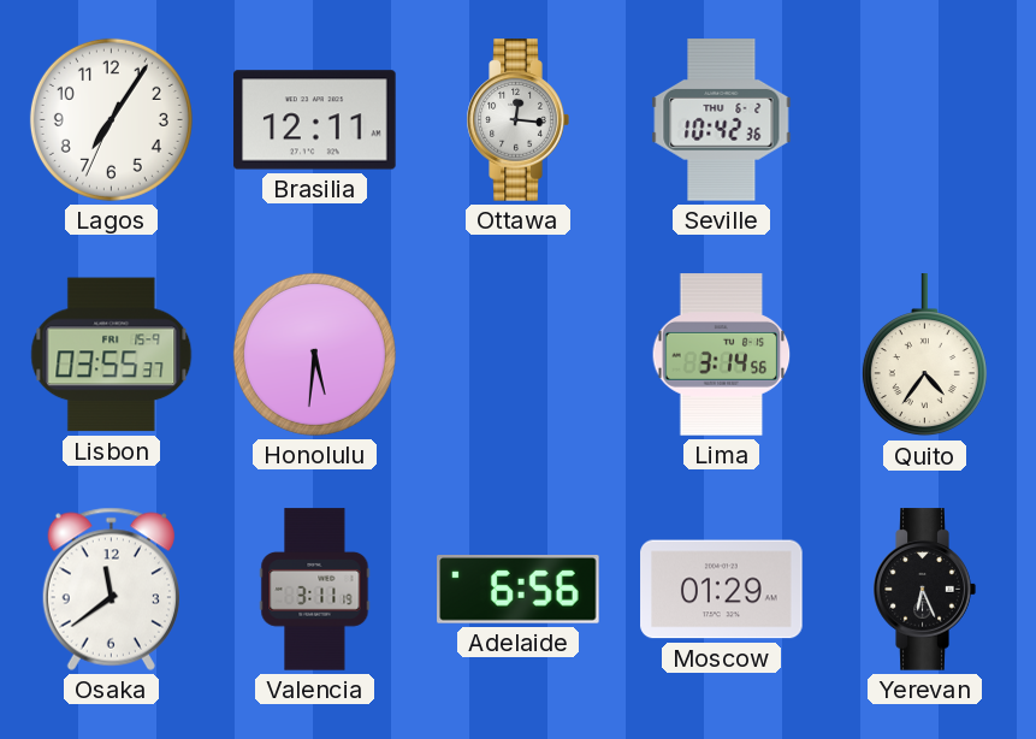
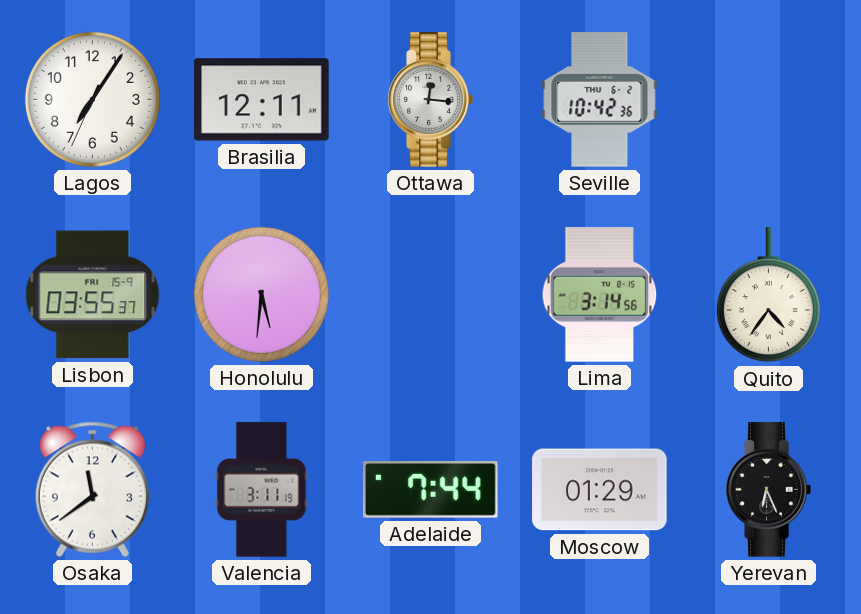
Adelaide: 6:56 -> 7:44 (431, 490)
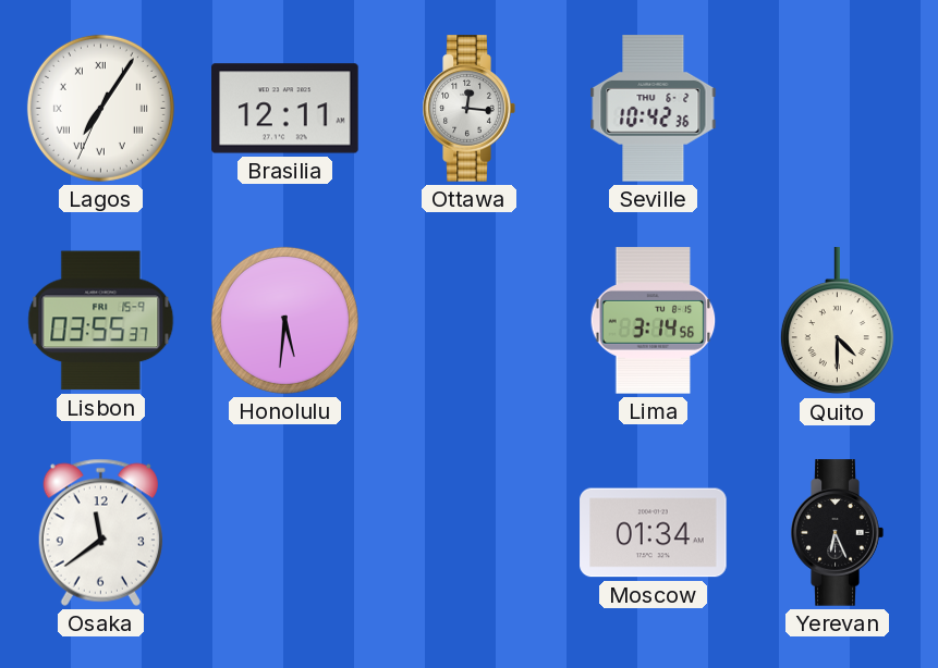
Lagos numerals: Arabic -> Roman (100, 108)
Quito: 4:36 -> 4:30 (837, 321)
Valencia: 3:11 -> none (262, 490)
Adelaide: 7:44 -> none (431, 490)
Moscow: 01:29 -> 01:34 (654, 533)
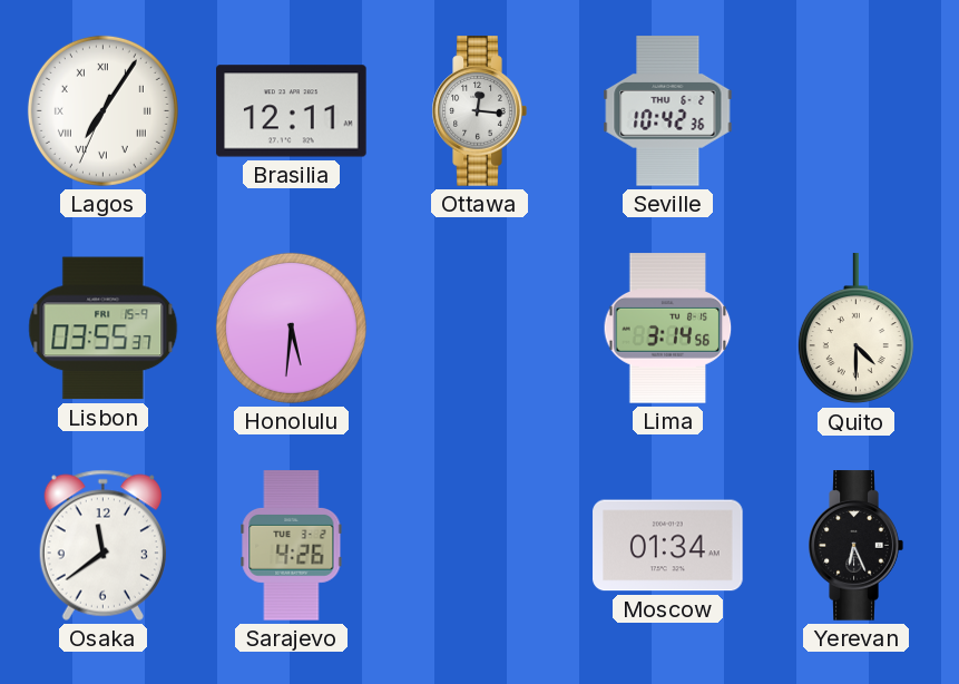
Sarajevo: none -> 4:26 (292, 546)
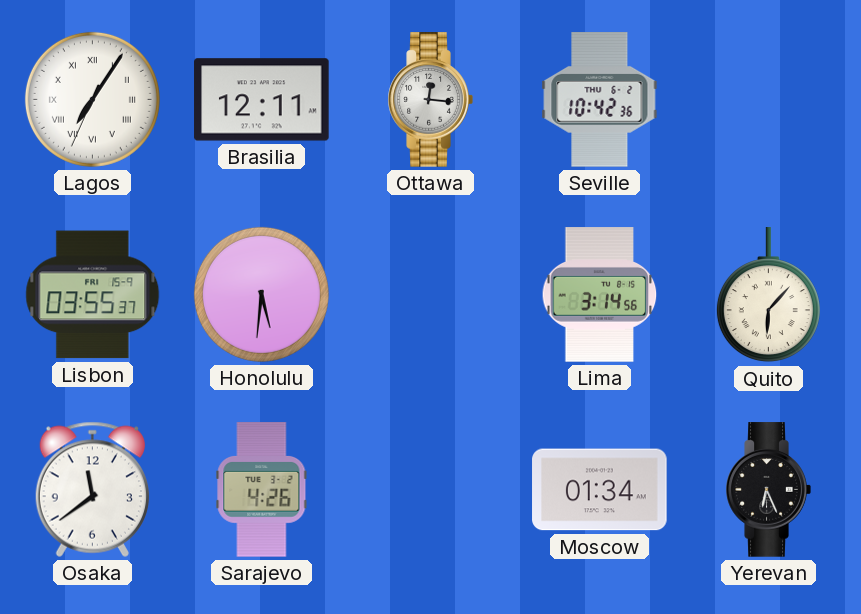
Quito: 4:30 -> 6:07 (768, 295)
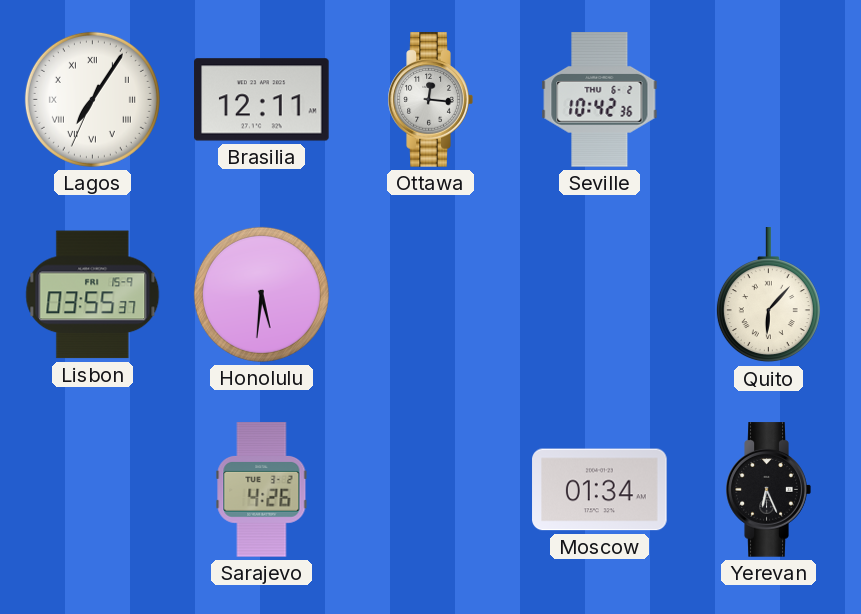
Lima: 3:14 -> none (600, 295)
Osaka: 11:39 -> none (92, 489)
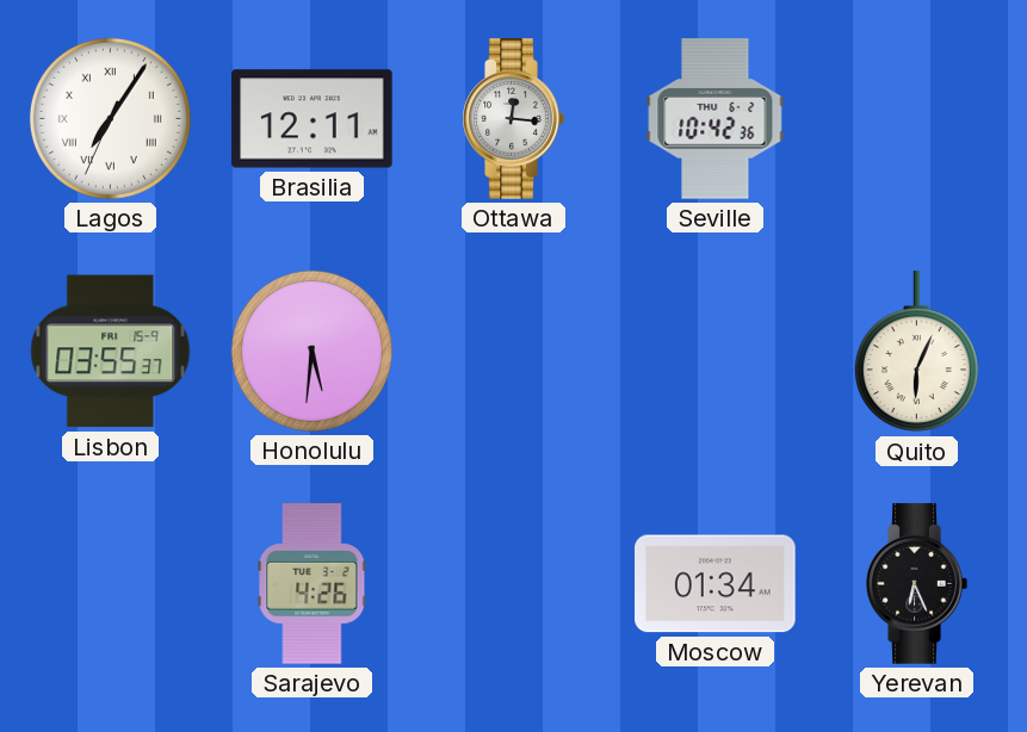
Quito: 6:07 -> 6:04 (916, 352)
